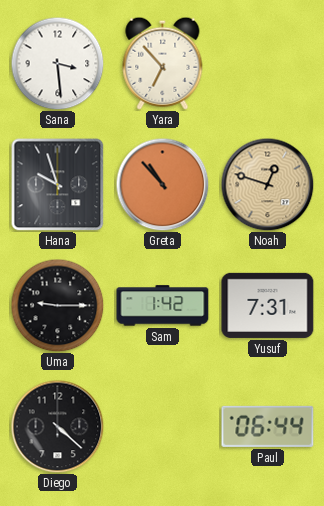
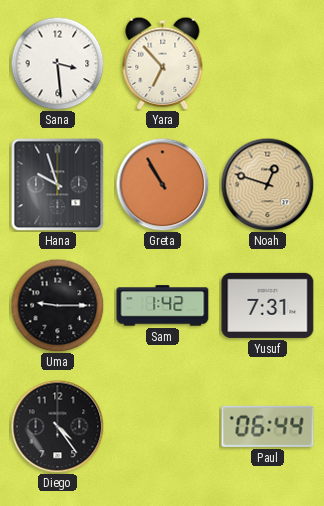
Greta: 10:53 -> 10:55 (162, 184)
Diego: 4:22 -> 4:24 (57, 426)
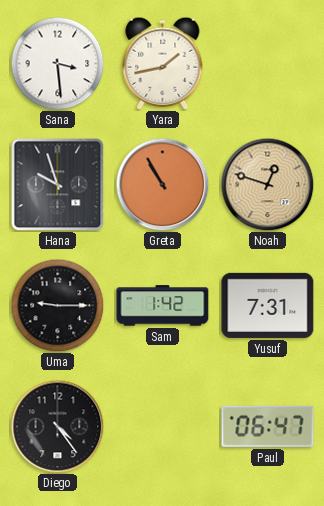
Yara: 6:53 -> 1:43 (163, 63)
Paul: 06:44 -> 06:47 (268, 426)
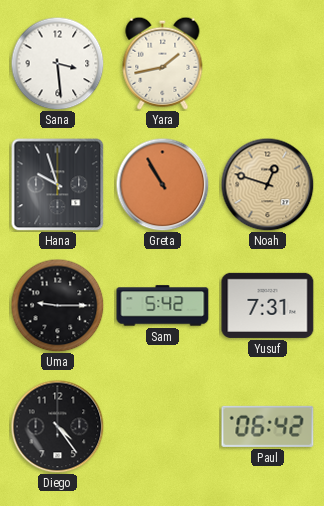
Sam: 1:42 -> 5:42 (163, 306)
Paul: 06:47 -> 06:42 (268, 426)
